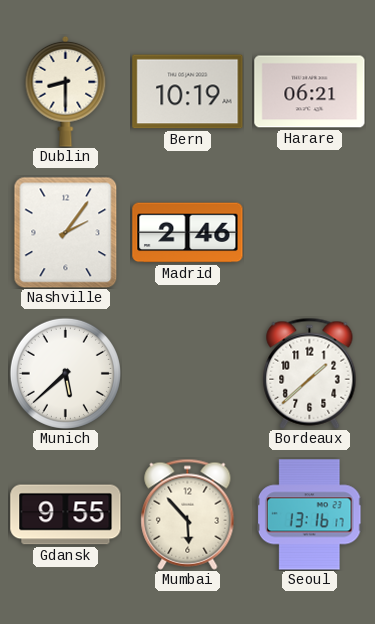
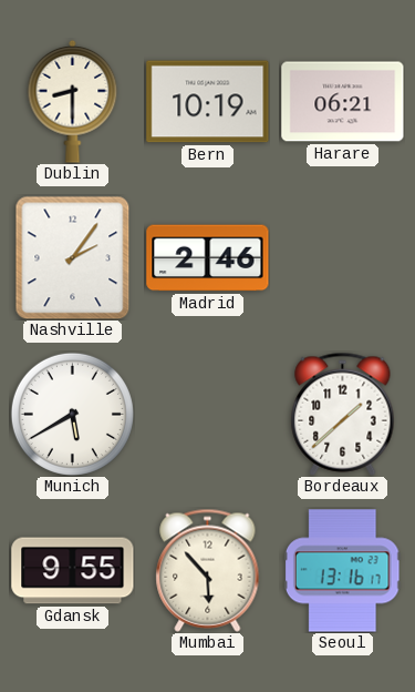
Munich: 5:38 -> 5:40 (72, 414)
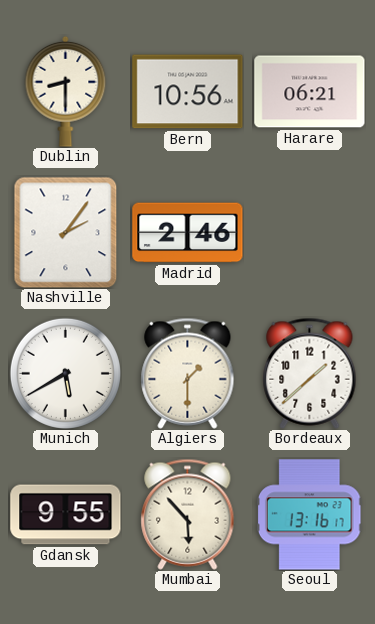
Bern: 10:19 -> 10:56 (188, 92)
Algiers: none -> 1:30 (188, 373)
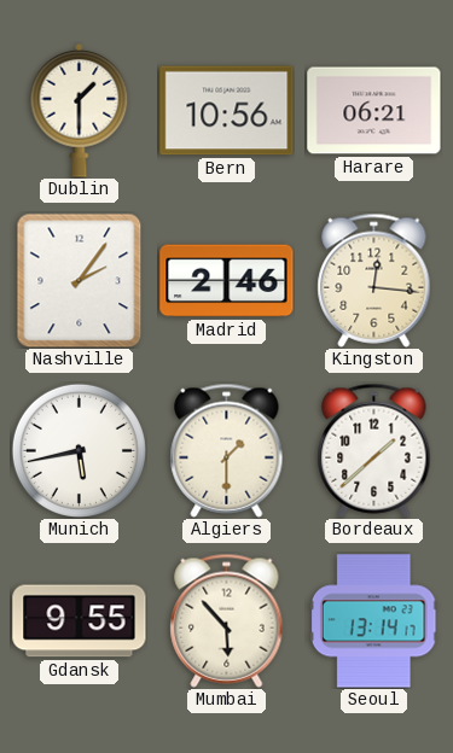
Dublin: 8:30 -> 1:30 (80, 110)
Kingston: none -> 12:16 (374, 280)
Munich: 5:40 -> 5:43 (79, 450)
Seoul: 13:16 -> 13:14 (373, 621)
